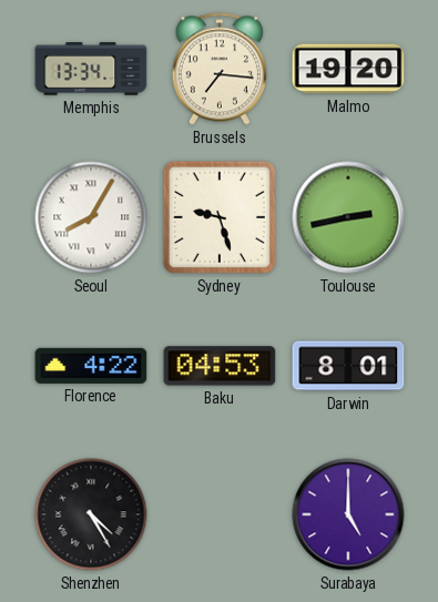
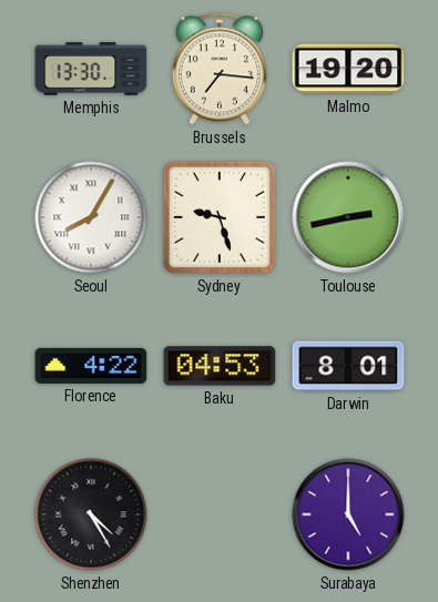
Memphis: 13:34 -> 13:30 (91, 69)
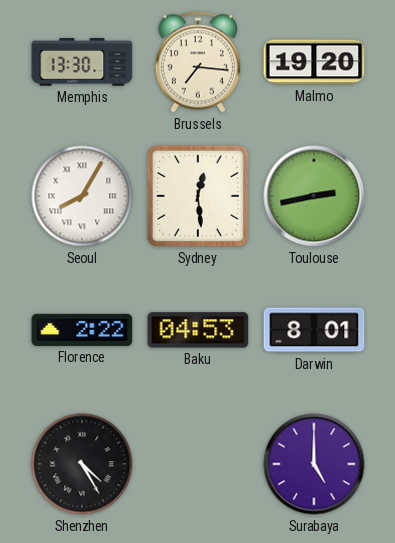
Sydney: 9:27 -> 12:29 (198, 196)
Florence: 4:22 -> 2:22 (82, 330)
